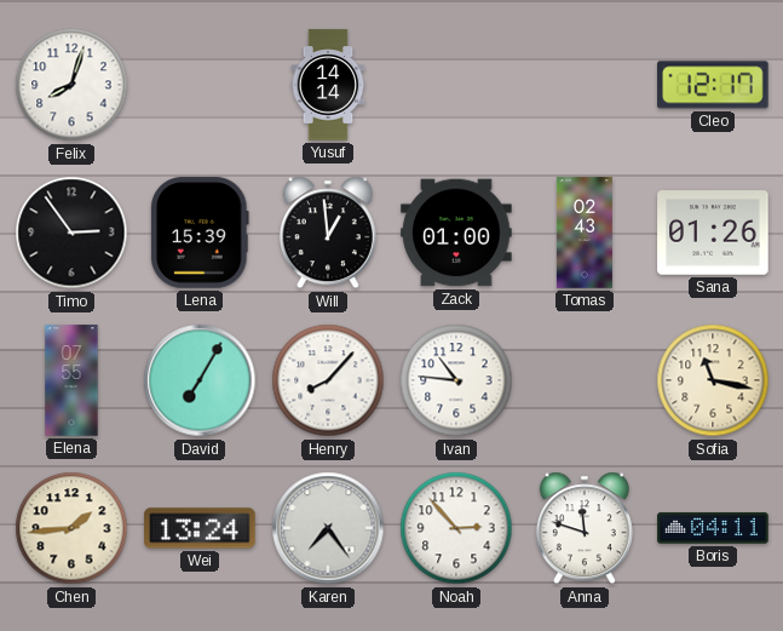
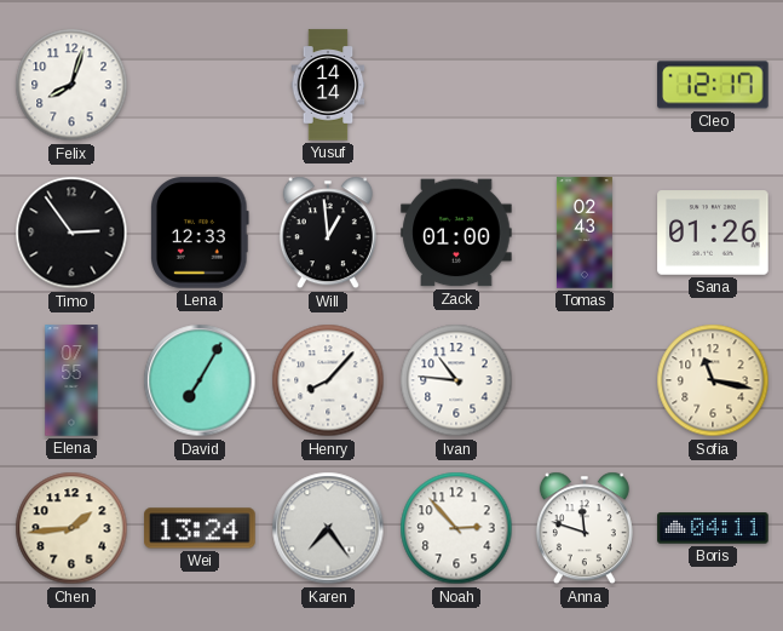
Lena: 15:39 -> 12:33 (201, 233)
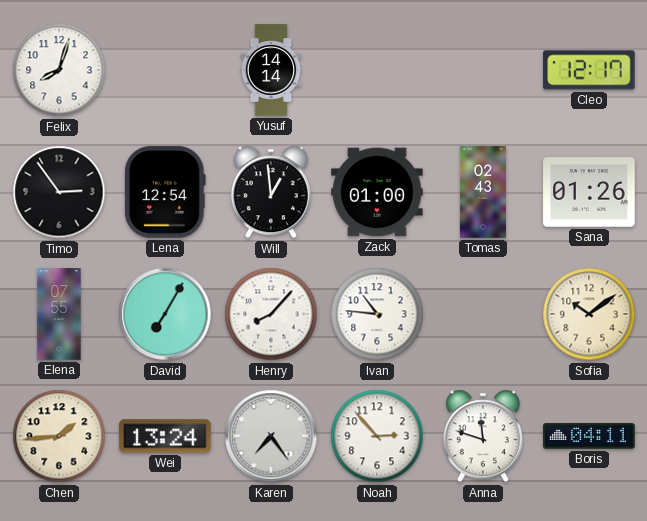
Lena: 12:33 -> 12:54 (166, 192)
Sofia: 11:17 -> 10:09 (589, 314)
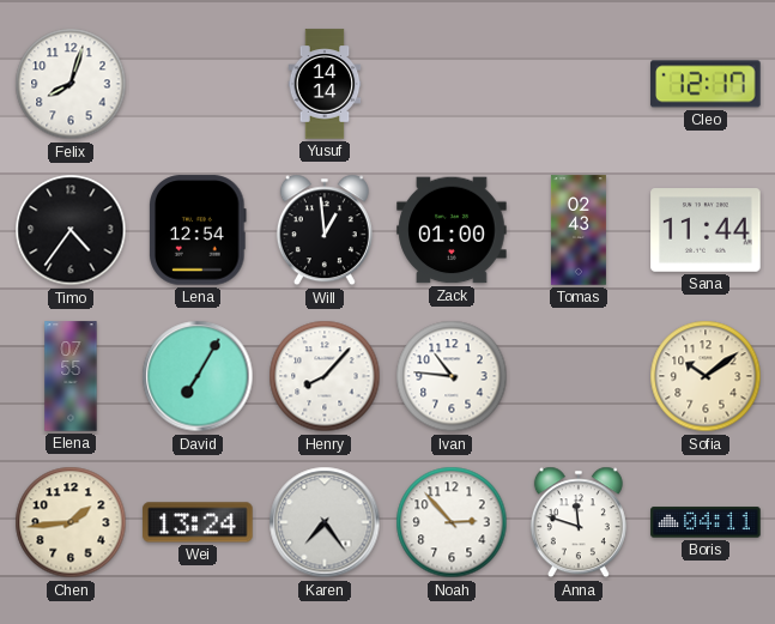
Timo: 2:54 -> 4:36 (71, 230)
Sana: 01:26 -> 11:44 (706, 230)
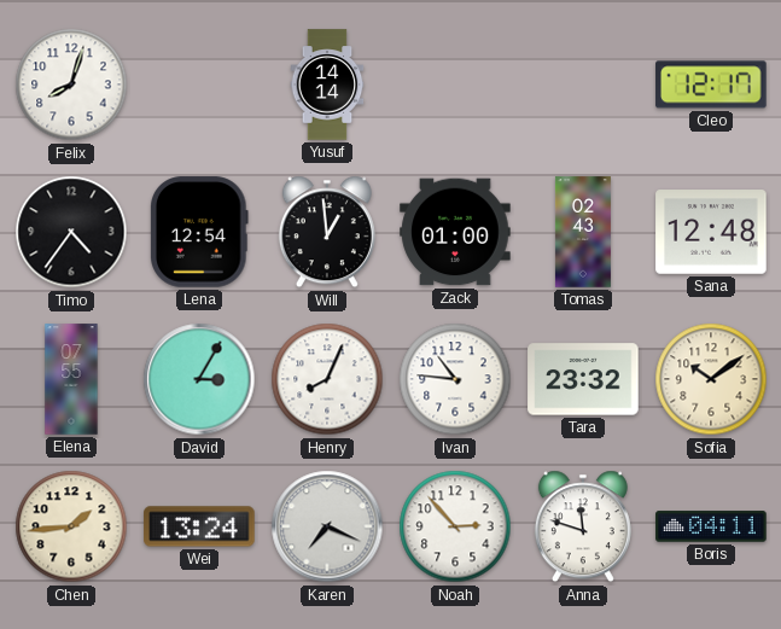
Sana: 11:44 -> 12:48 (711, 232)
David: 7:05 -> 3:05 (199, 379)
Henry: 8:07 -> 8:04 (327, 379)
Tara: none -> 23:32 (583, 379)
Karen: 7:24 -> 7:19 (327, 526)
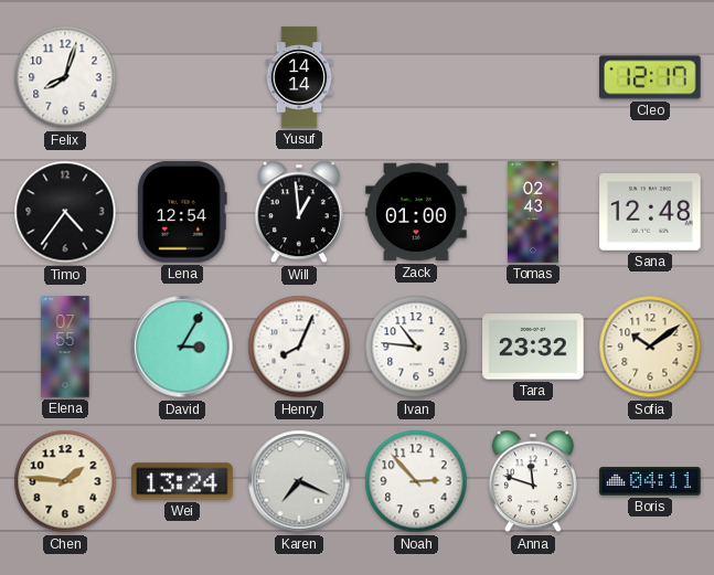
Chen: 1:44 -> 1:46 (65, 481)
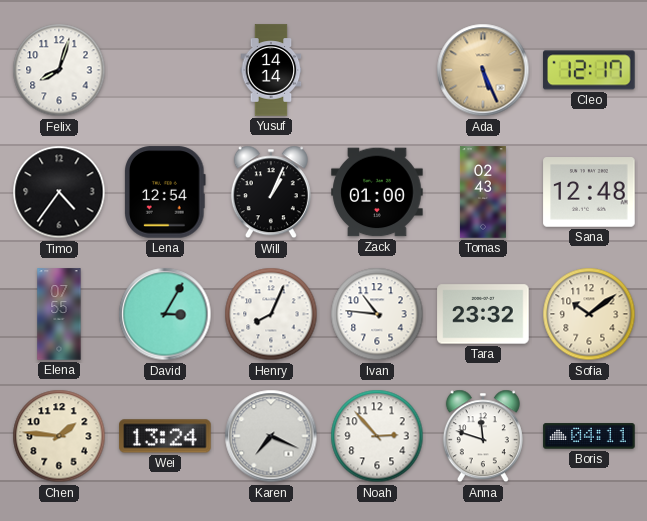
Ada: none -> 5:26 (483, 70)
Will: 12:59 -> 1:04 (271, 192)
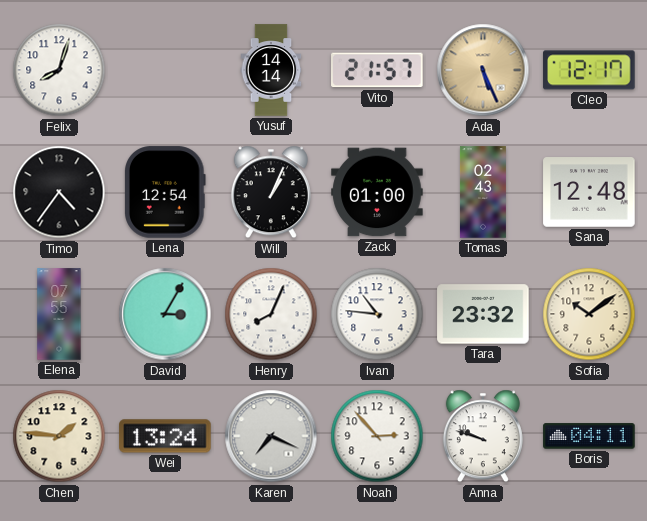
Vito: none -> 21:57 (377, 70)
Anna: 11:48 -> 9:48 (483, 436)
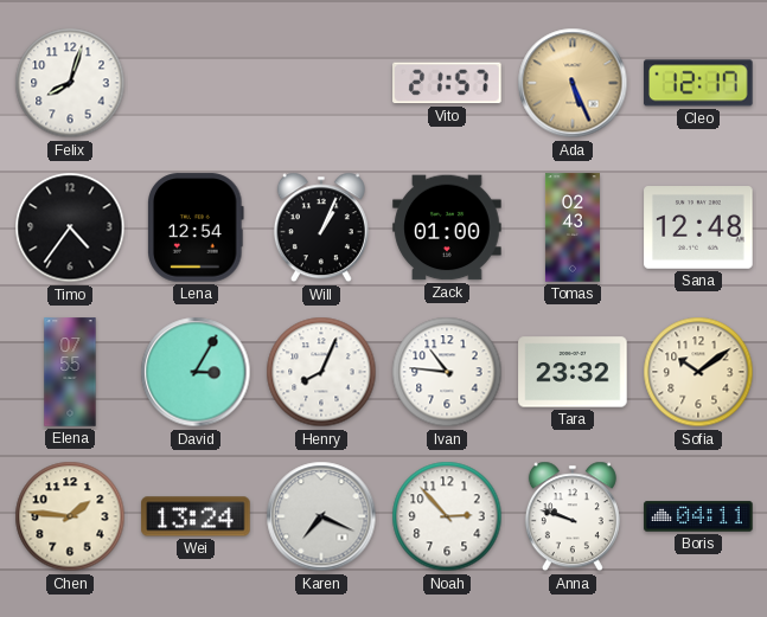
Yusuf: 14:14 -> none (271, 70)
